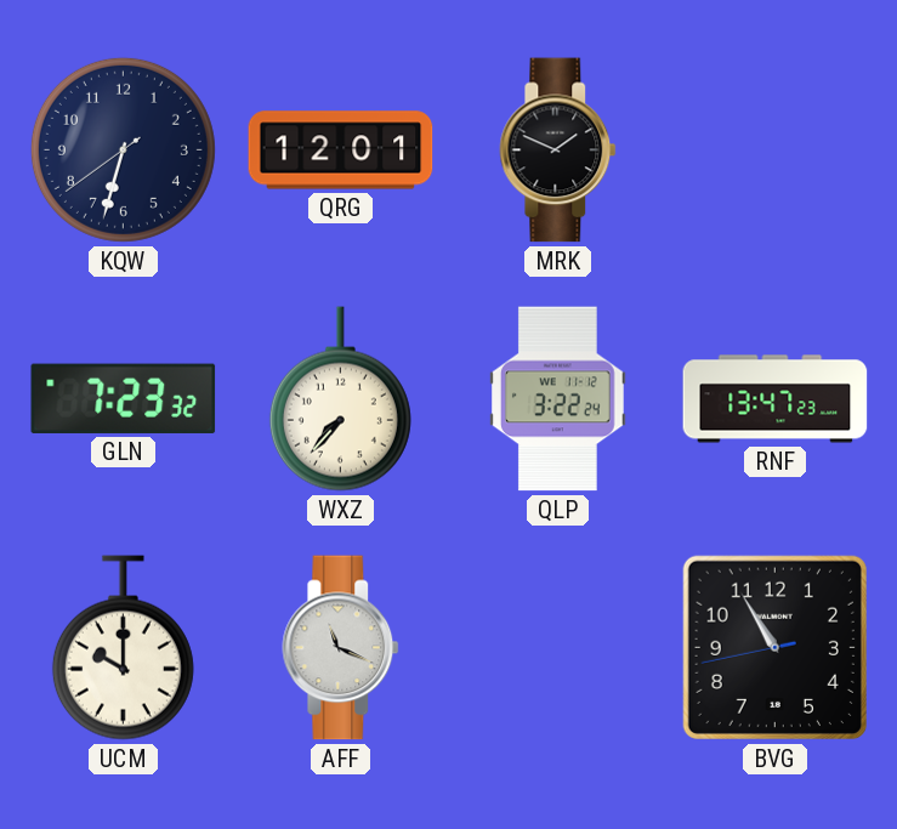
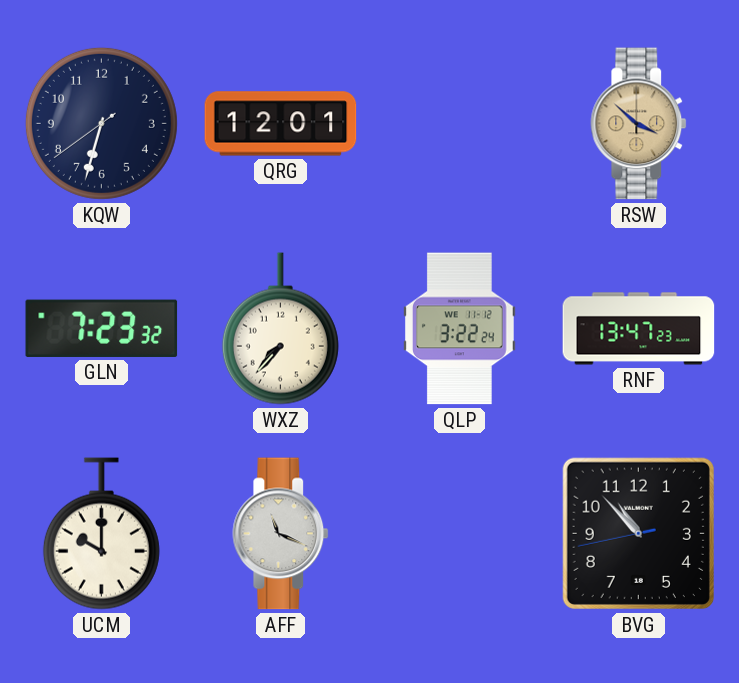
MRK: 1:49 -> none (558, 151)
RSW: none -> 3:52 (639, 124)
BVG: 10:54 -> 10:52 (638, 533)
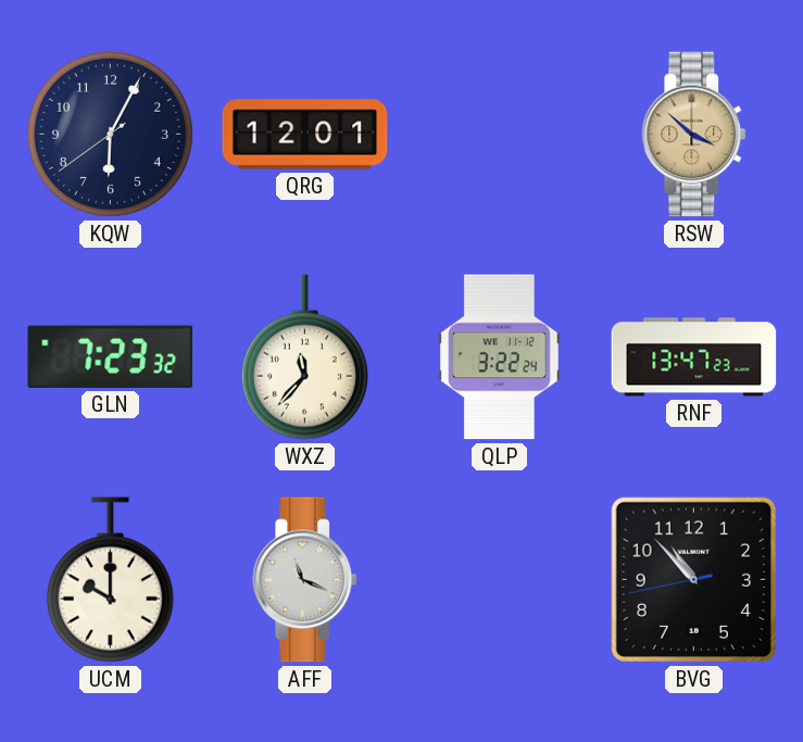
KQW: 6:32 -> 6:04 (110, 134)
WXZ: 7:37 -> 11:37 (304, 357)
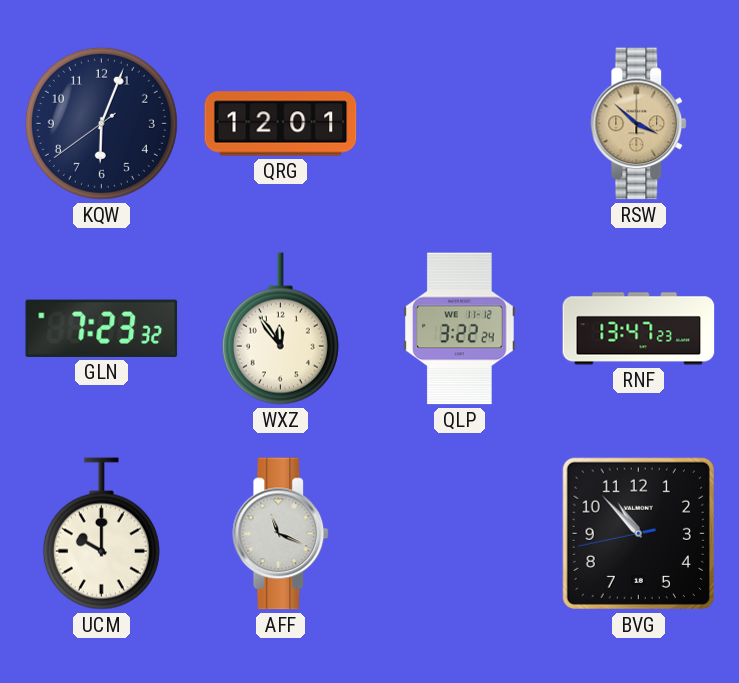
KQW: 6:04 -> 6:03 (101, 123)
WXZ: 11:37 -> 11:54 (280, 329)
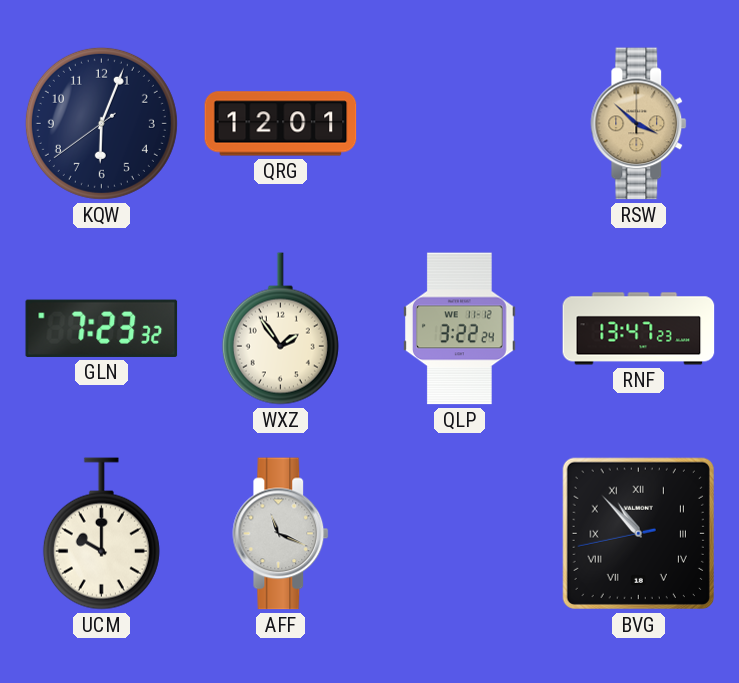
WXZ: 11:54 -> 1:54 (280, 329)
BVG numerals: Arabic -> Roman (638, 533)
